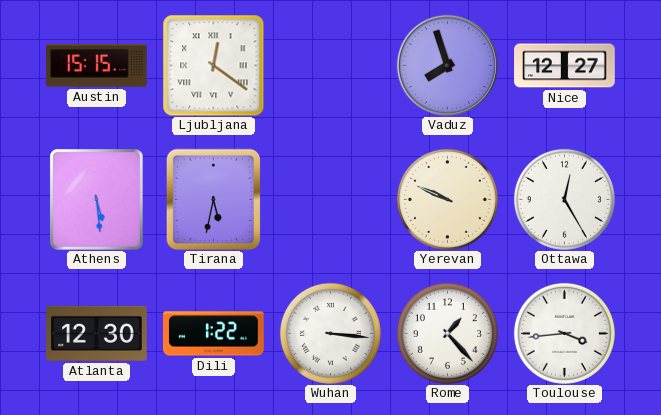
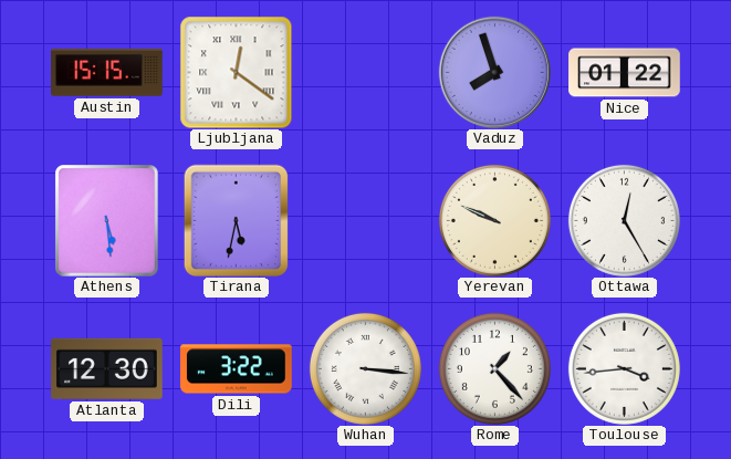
Nice: 12:27 -> 01:22 (625, 73)
Dili: 1:22 -> 3:22 (237, 369)
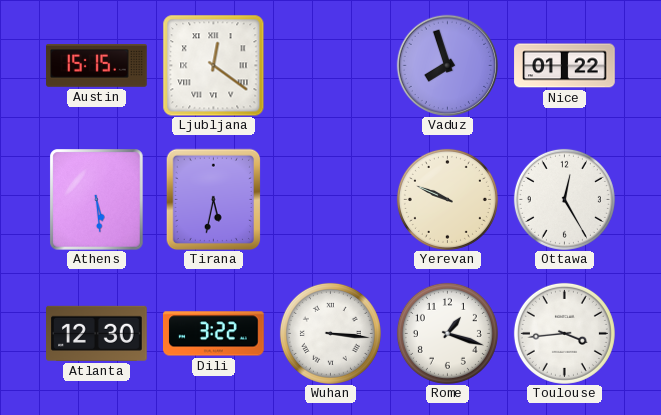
Rome: 1:23 -> 1:18 (447, 333)
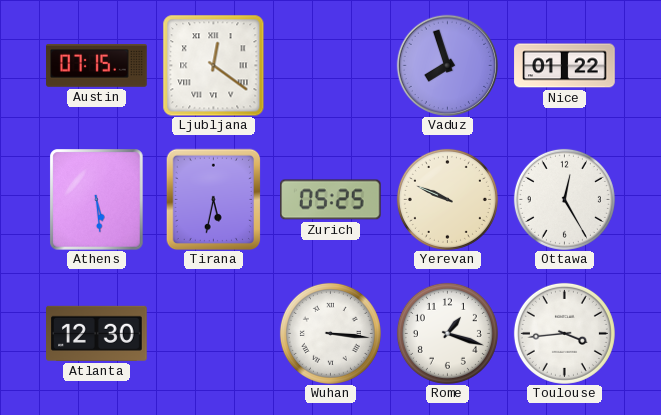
Austin: 15:15 -> 07:15 (97, 66)
Zurich: none -> 05:25 (331, 200)
Dili: 3:22 -> none (214, 334)
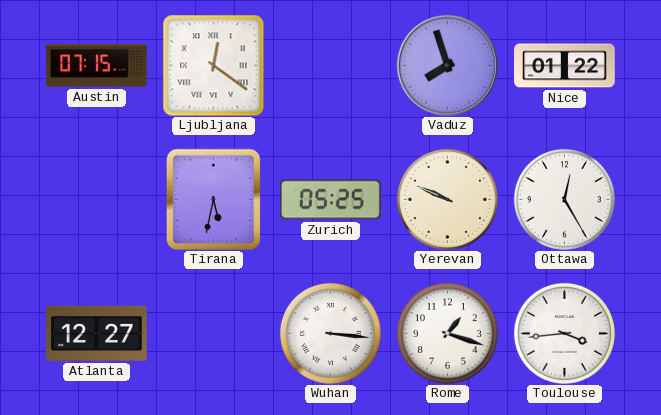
Athens: 5:29 -> none (97, 199)
Atlanta: 12:30 -> 12:27 (97, 333)
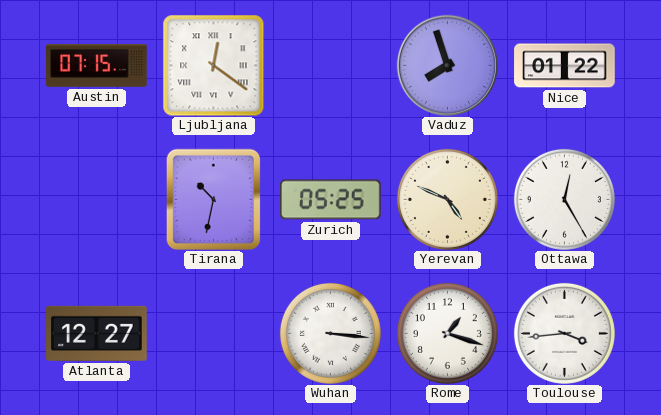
Tirana: 5:32 -> 10:32 (214, 199)
Yerevan: 9:49 -> 4:49 (447, 199)
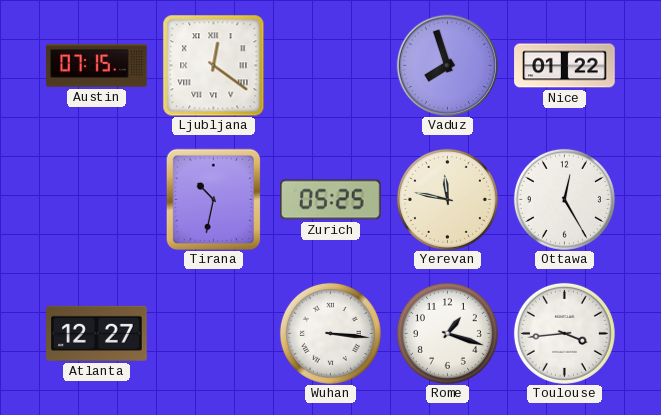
Yerevan: 4:49 -> 11:47 (447, 199)
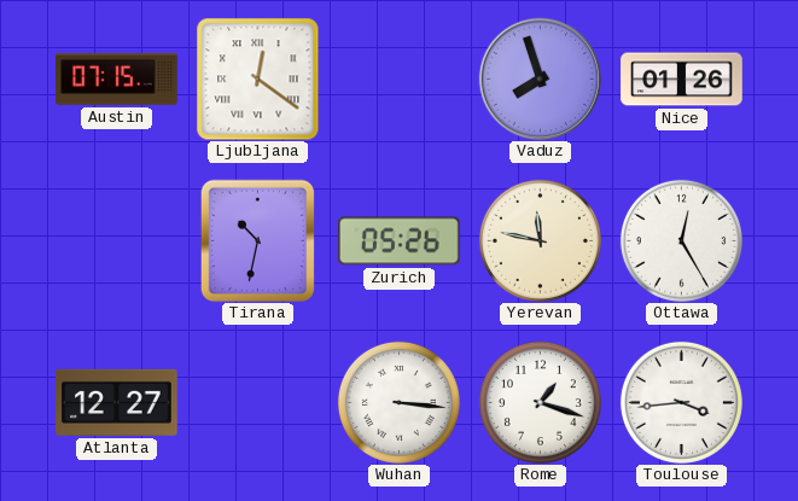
Nice: 01:22 -> 01:26 (682, 80)
Zurich: 05:25 -> 05:26 (400, 241)
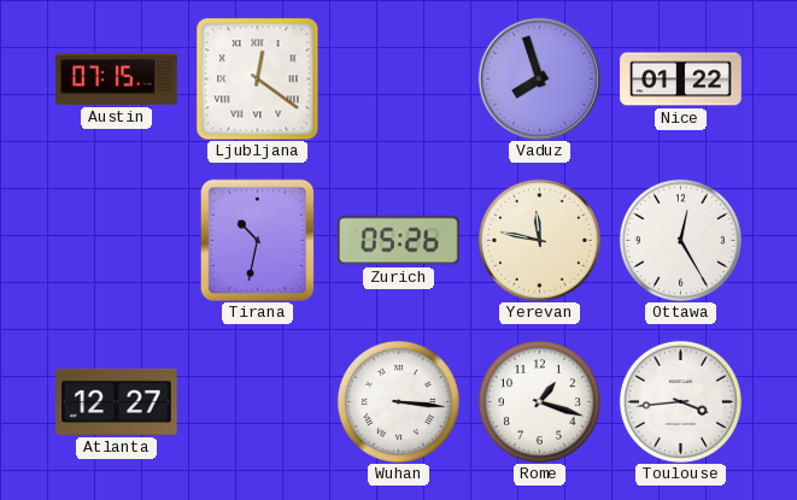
Nice: 01:26 -> 01:22 (681, 80)
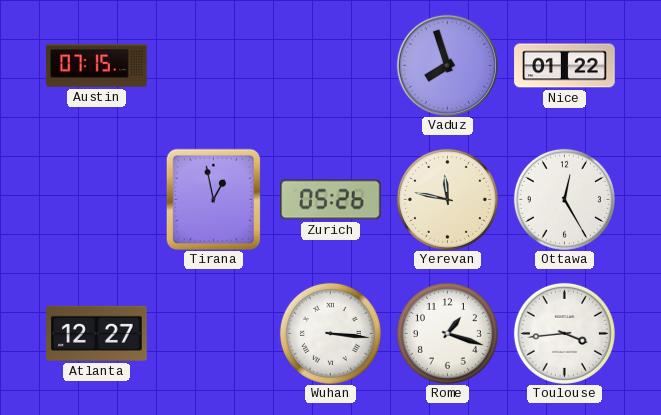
Ljubljana: 12:21 -> none (257, 78)
Tirana: 10:32 -> 12:58 (214, 199)
